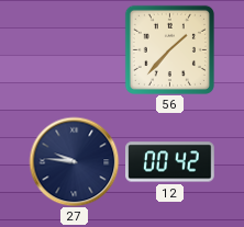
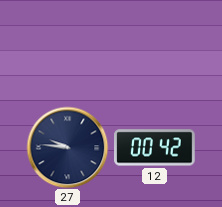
56: 1:37 -> none (169, 49)
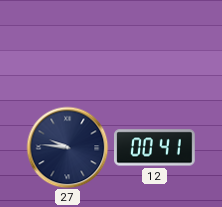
12: 00:42 -> 00:41 (155, 148)
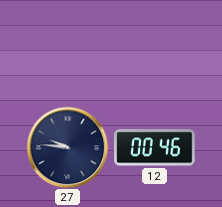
12: 00:41 -> 00:46 (155, 148)
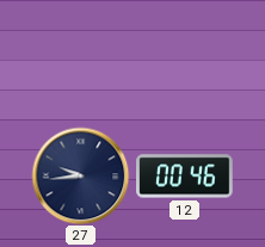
27: 9:46 -> 9:44 (80, 175)
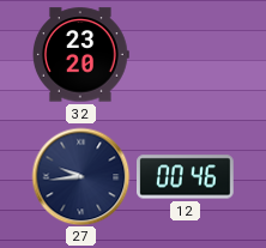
32: none -> 23:20 (80, 55)
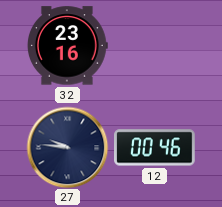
32: 23:20 -> 23:16 (67, 46)
27: 9:44 -> 9:46 (67, 147)
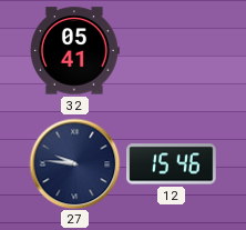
32: 23:16 -> 05:41 (74, 51)
12: 00:46 -> 15:46 (172, 164)
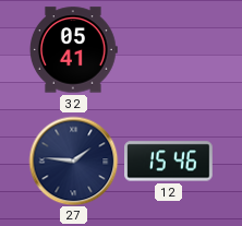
27: 9:46 -> 1:46 (73, 160)
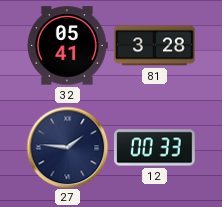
81: none -> 3:28 (155, 46)
12: 15:46 -> 00:33 (155, 148)
